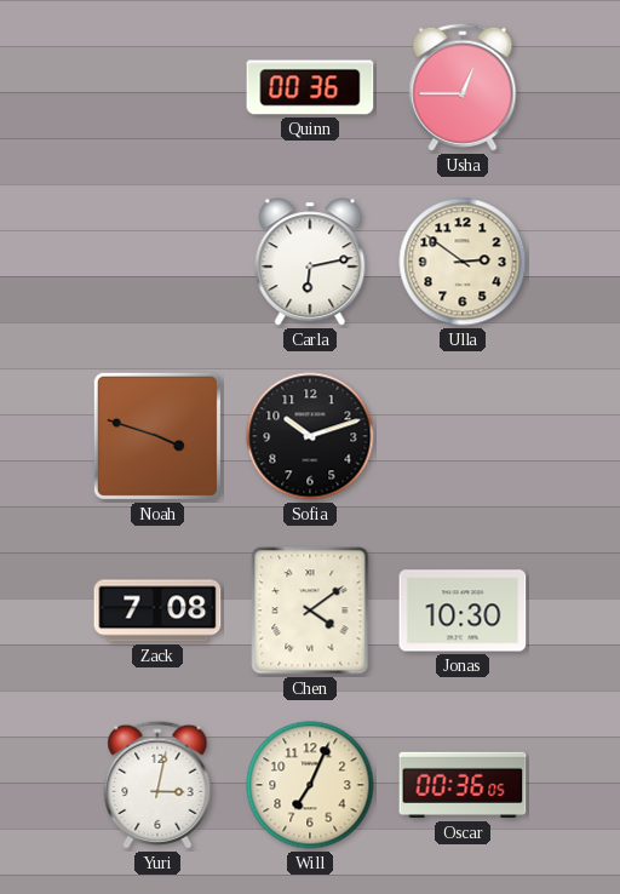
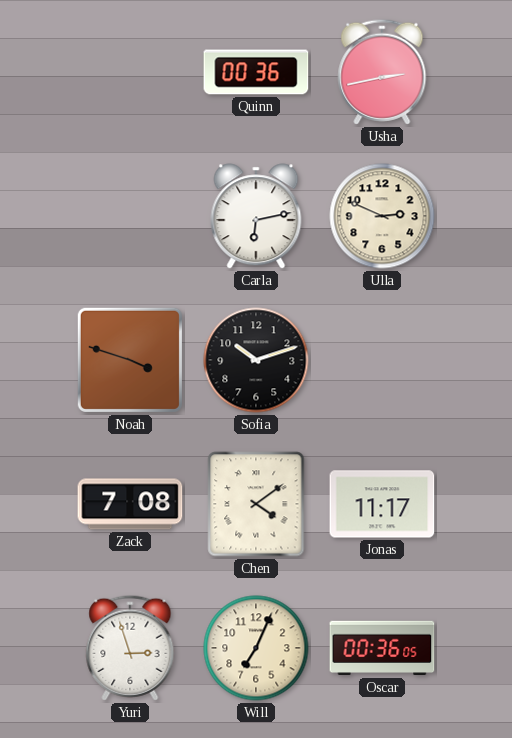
Usha: 12:45 -> 2:43 (382, 72)
Ulla: 2:51 -> 2:49 (382, 216)
Jonas: 10:30 -> 11:17 (382, 504)
Yuri: 3:02 -> 2:57 (130, 648)
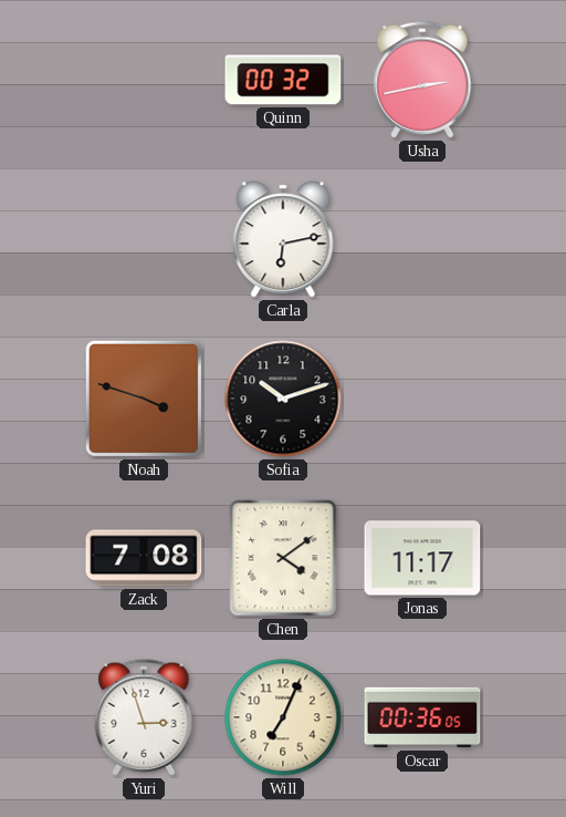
Quinn: 00:36 -> 00:32 (283, 80)
Ulla: 2:49 -> none (382, 216)
